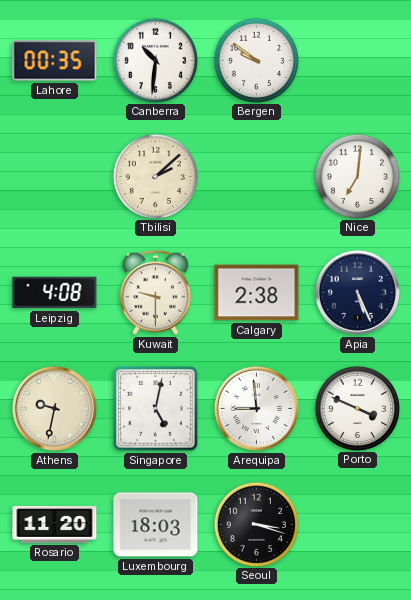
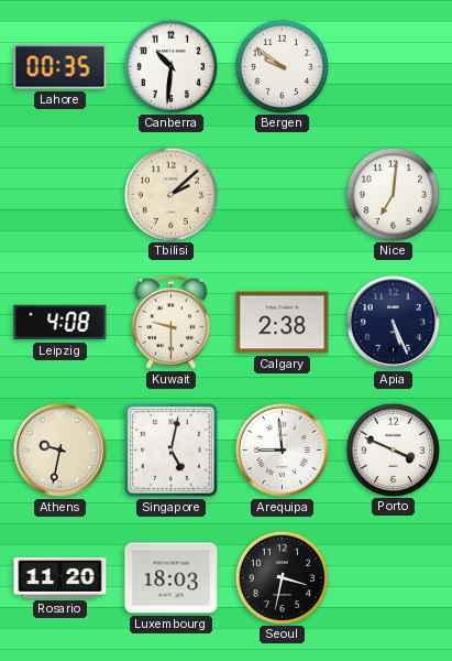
Seoul: 3:18 -> 3:32 (282, 577)
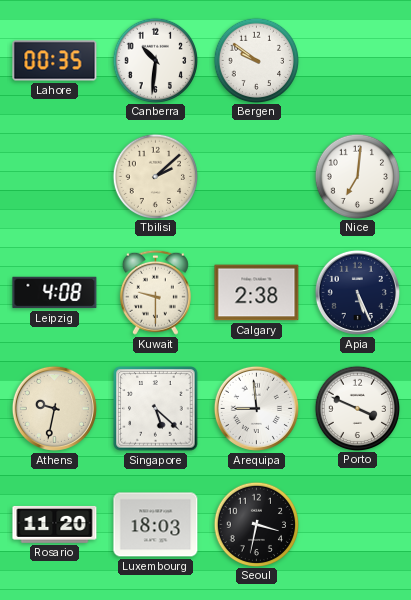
Singapore: 5:02 -> 5:22 (156, 409)
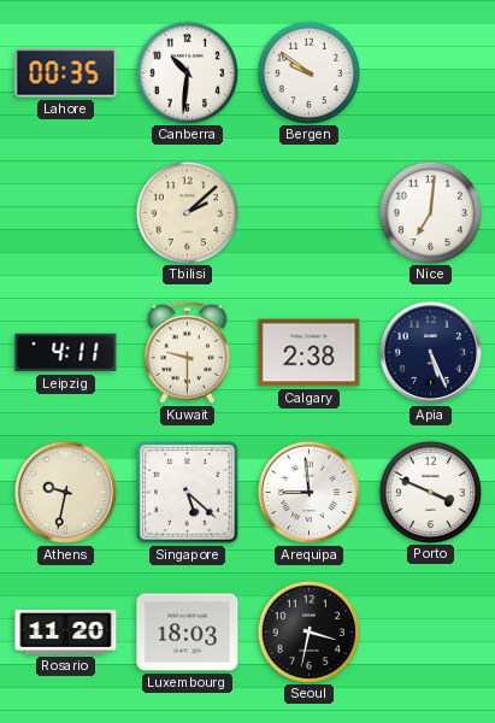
Leipzig: 4:08 -> 4:11 (66, 353)
